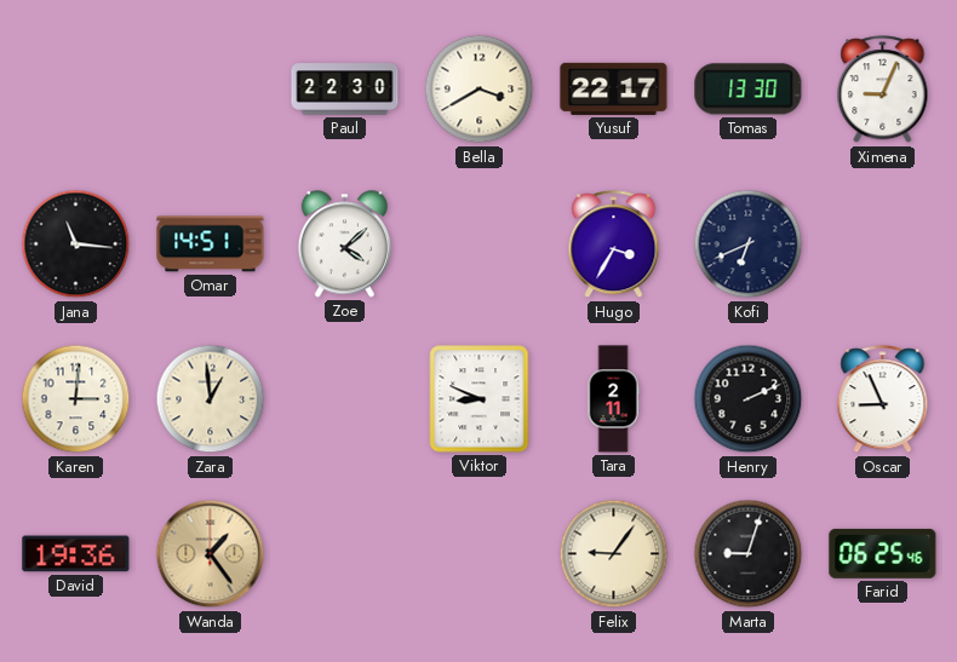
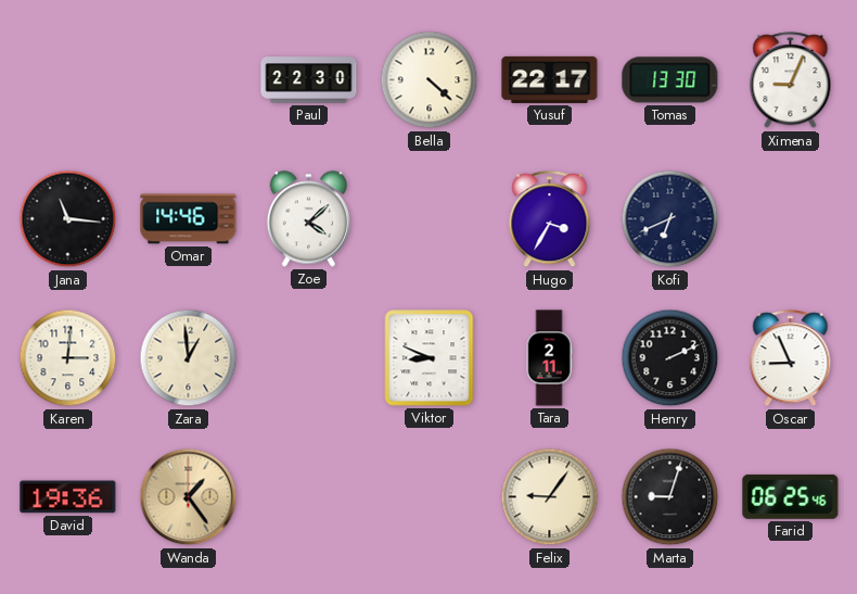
Bella: 3:40 -> 4:22 (430, 80)
Omar: 14:51 -> 14:46 (189, 219)
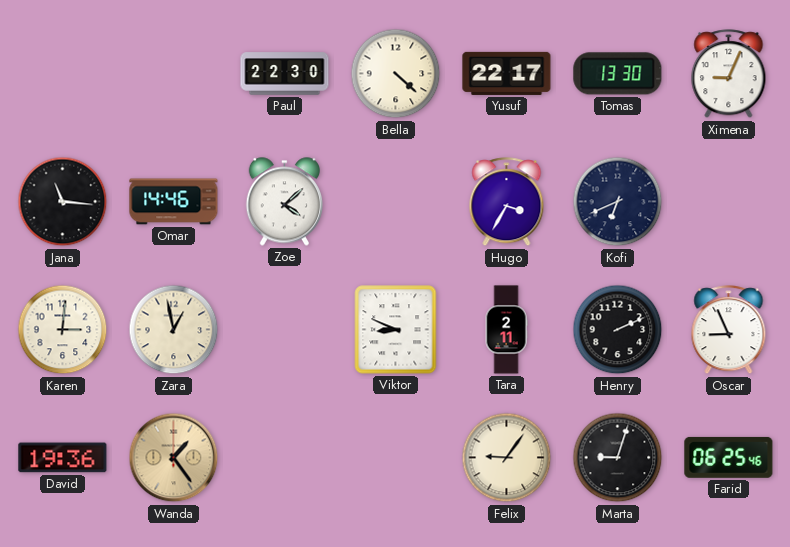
Zara: 12:59 -> 12:58 (174, 330)
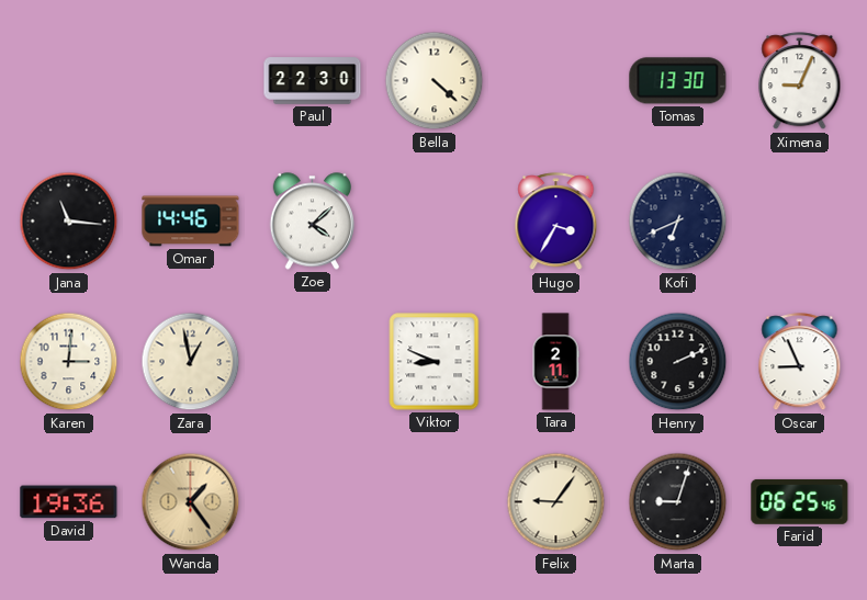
Yusuf: 22:17 -> none (507, 73)
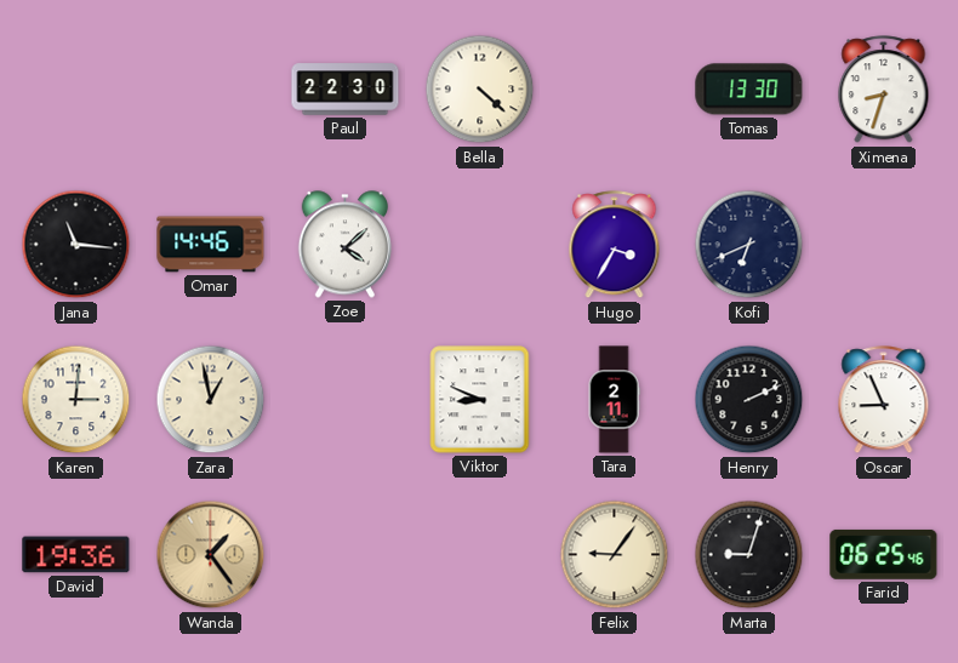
Ximena: 9:04 -> 8:33 (884, 90)
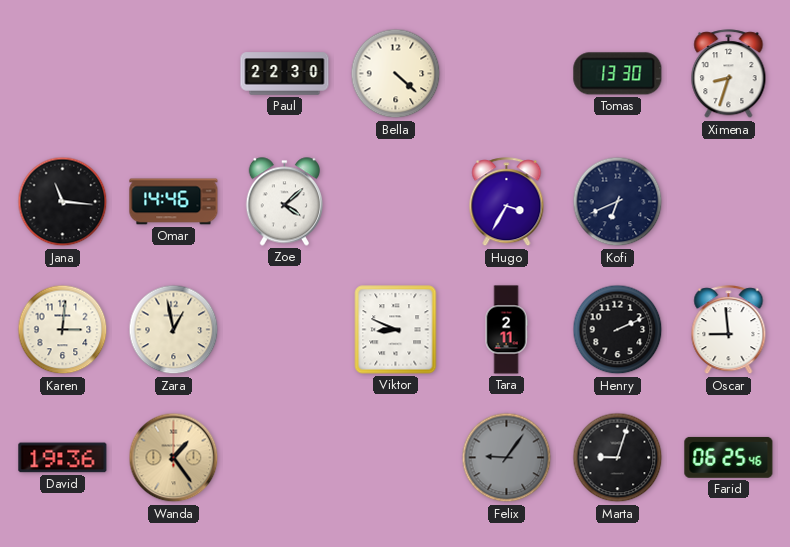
Oscar: 8:56 -> 8:59 (729, 330)
Felix dial: cream -> grey (507, 458)
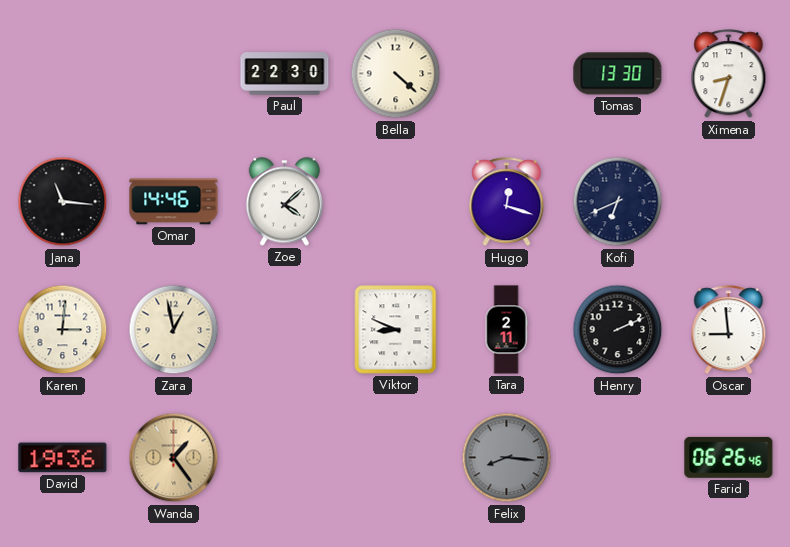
Hugo: 3:35 -> 12:18 (507, 202)
Felix: 9:06 -> 8:16 (507, 458)
Marta: 9:03 -> none (618, 458)
Farid: 06:25 -> 06:26 (729, 457)
